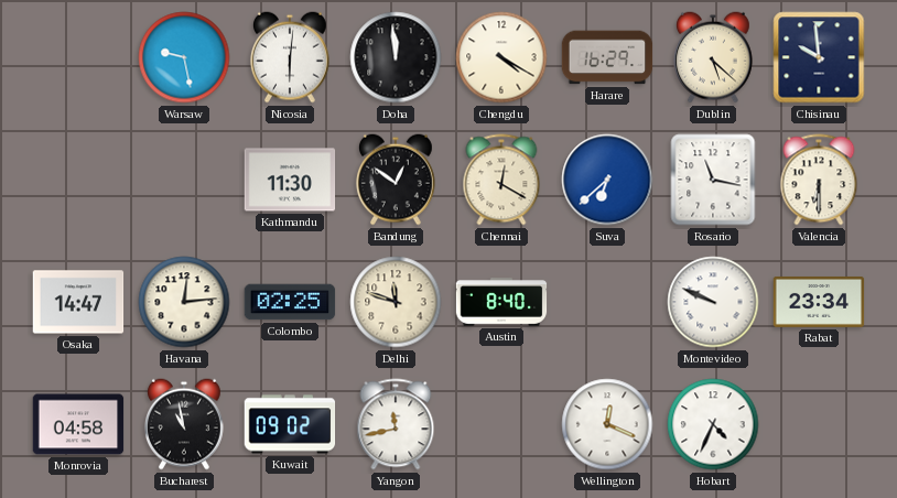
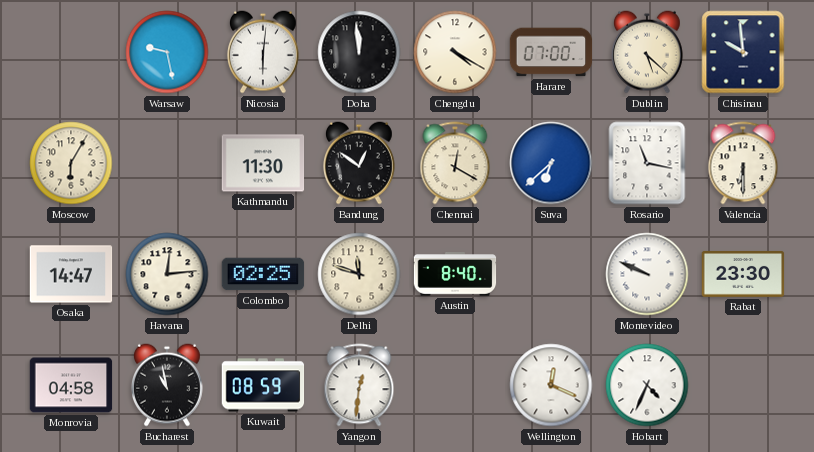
Harare: 16:29 -> 07:00 (551, 52)
Moscow: none -> 6:05 (71, 163)
Rabat: 23:34 -> 23:30 (743, 274)
Kuwait: 09:02 -> 08:59 (263, 385)
Yangon: 11:43 -> 12:31 (359, 385)
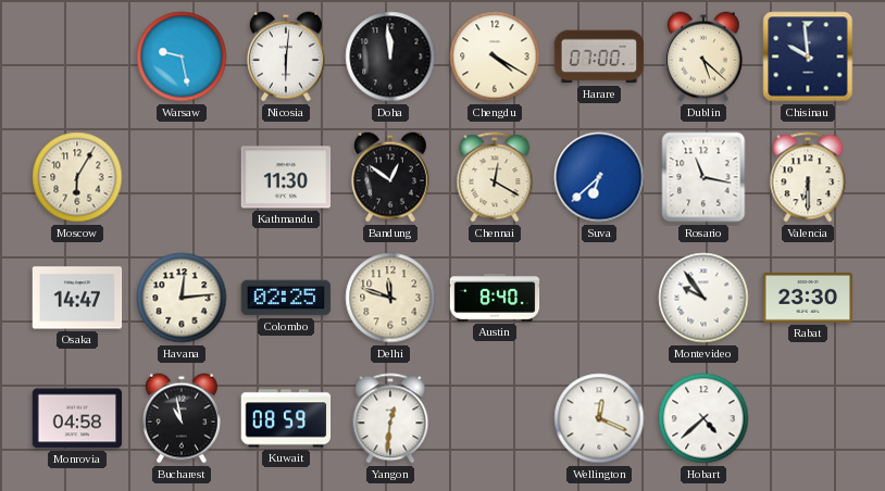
Montevideo: 9:49 -> 9:54 (703, 298)
Hobart: 4:34 -> 4:38 (703, 418)
